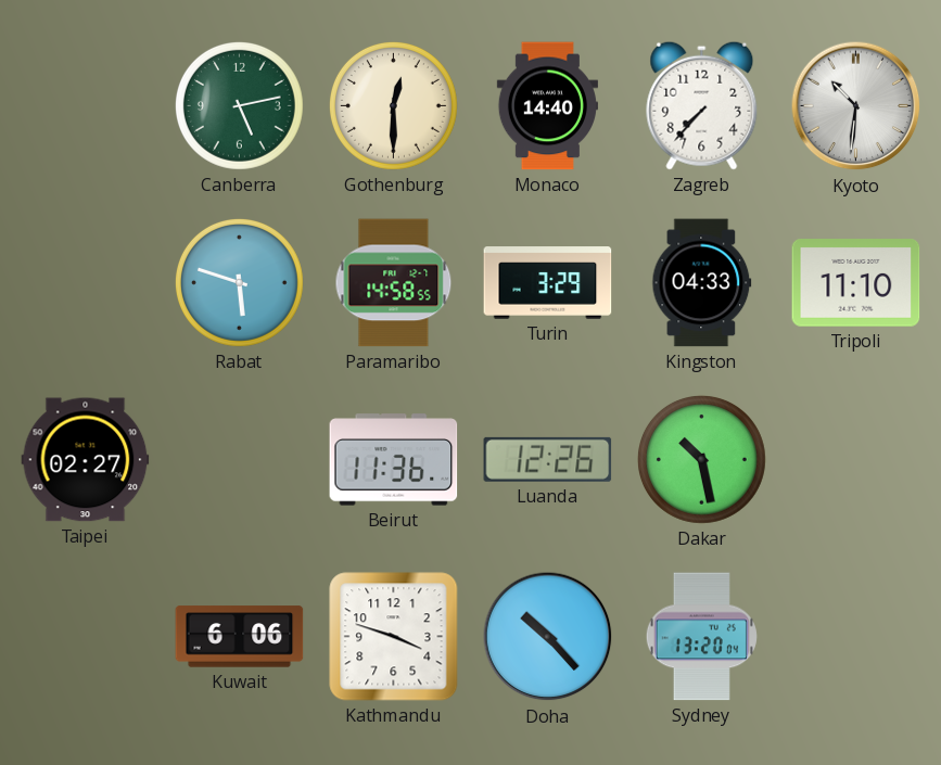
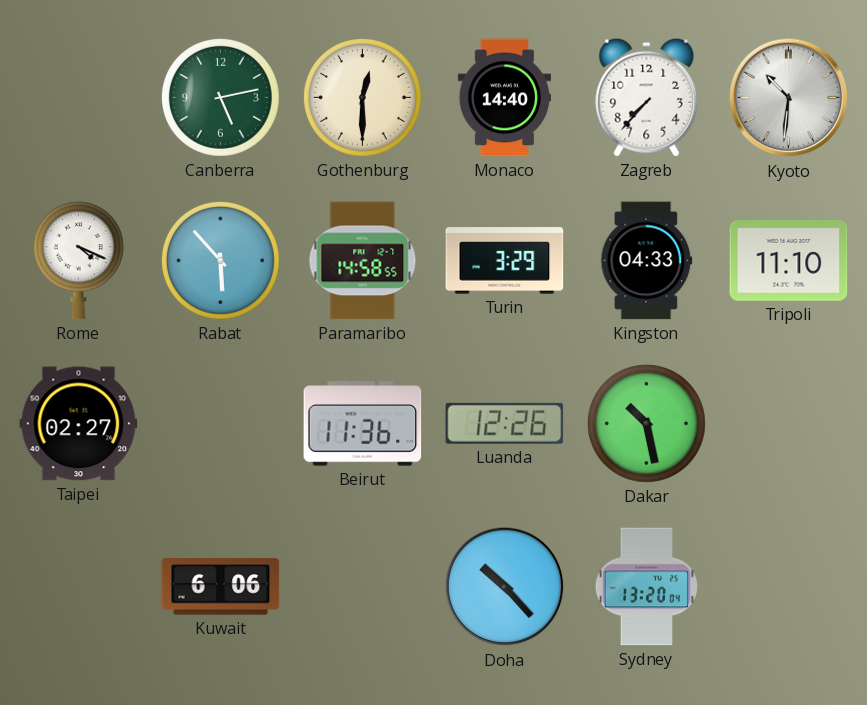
Rome: none -> 4:19 (78, 261)
Rabat: 5:48 -> 5:53 (220, 260)
Kathmandu: 3:48 -> none (394, 637)
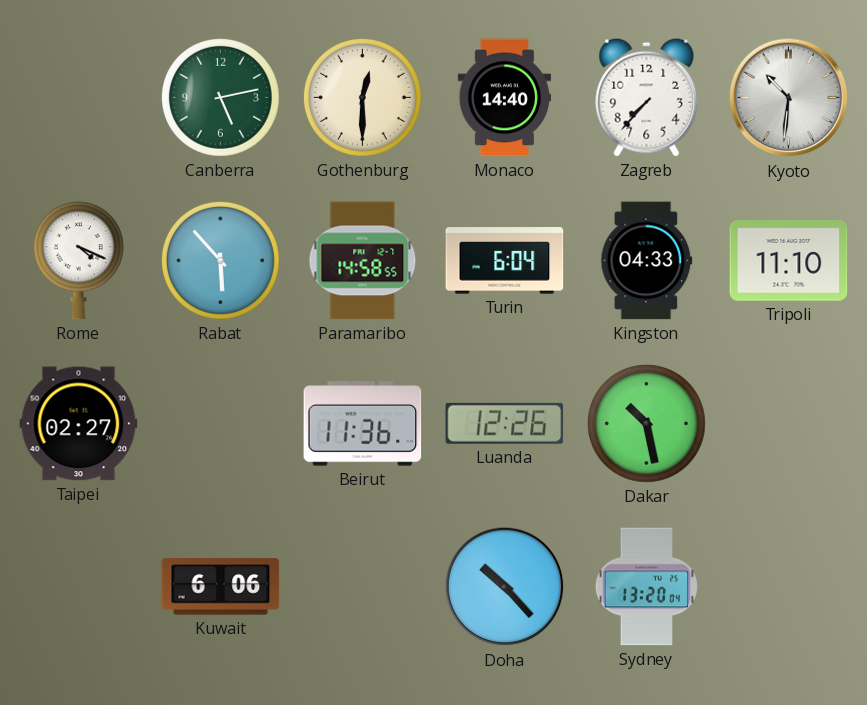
Turin: 3:29 -> 6:04 (505, 261)
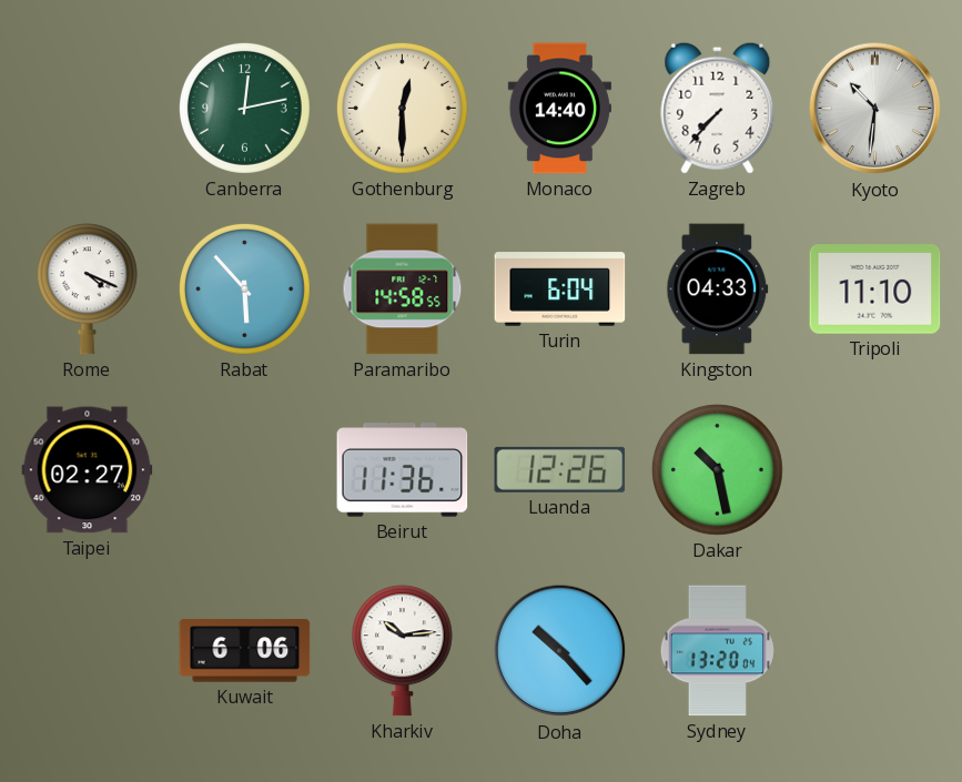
Canberra: 5:13 -> 12:13 (244, 108)
Kharkiv: none -> 10:14 (402, 651)
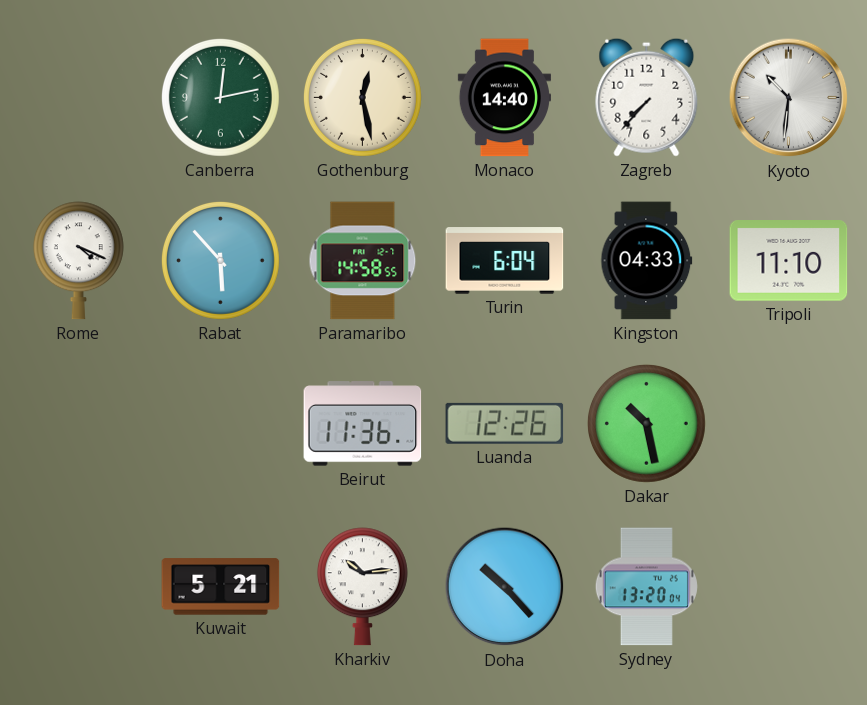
Gothenburg: 12:30 -> 12:28 (362, 97)
Taipei: 02:27 -> none (88, 470)
Kuwait: 6:06 -> 5:21 (221, 587)
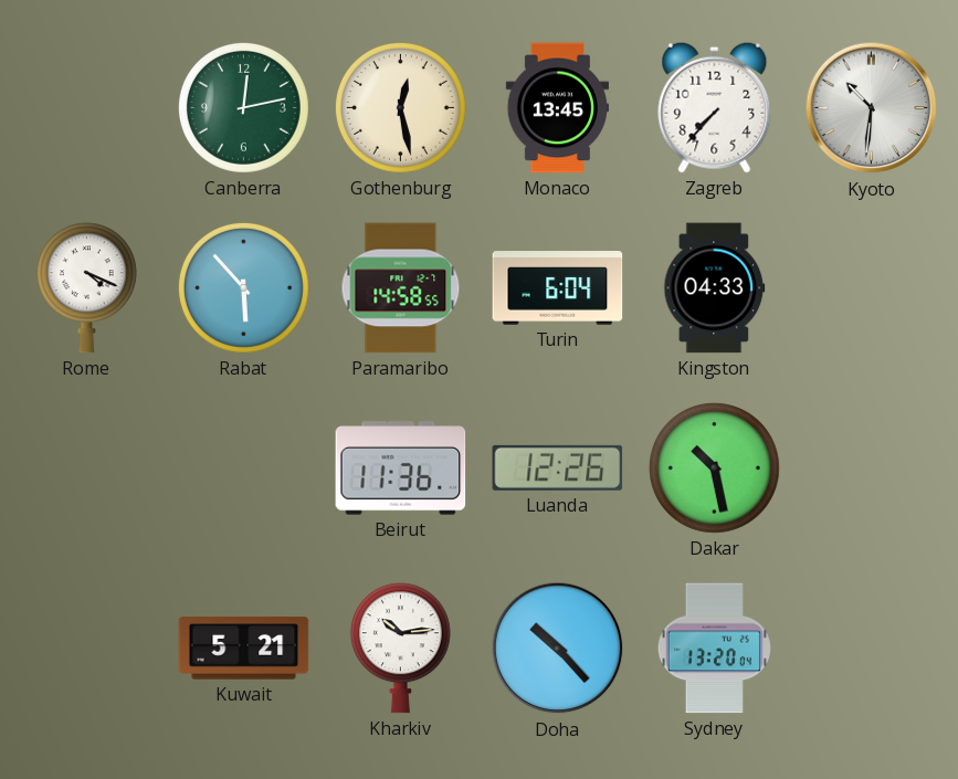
Monaco: 14:40 -> 13:45 (557, 108)
Tripoli: 11:10 -> none (789, 261)
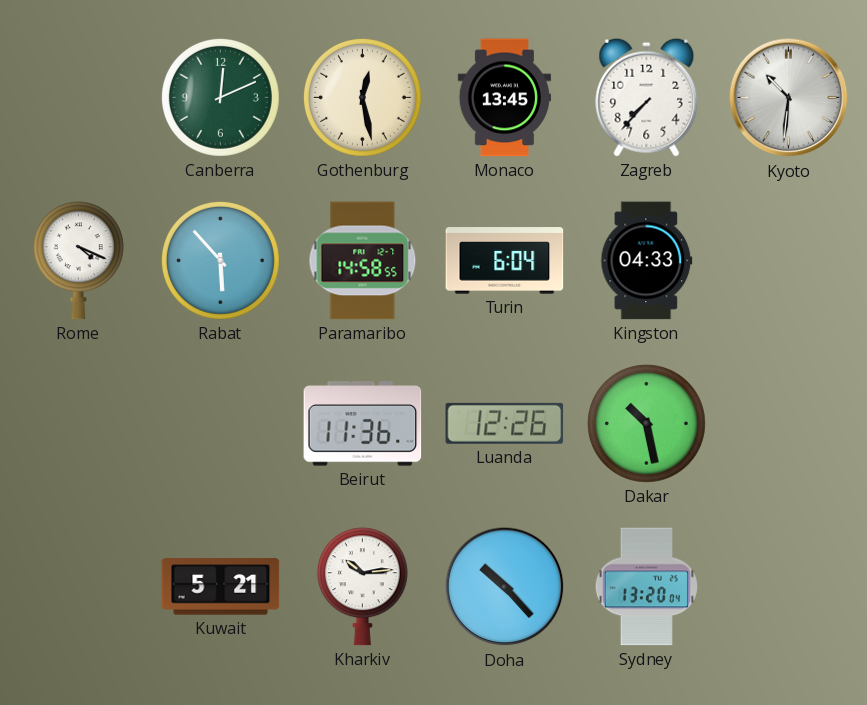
Canberra: 12:13 -> 12:11 (220, 97)
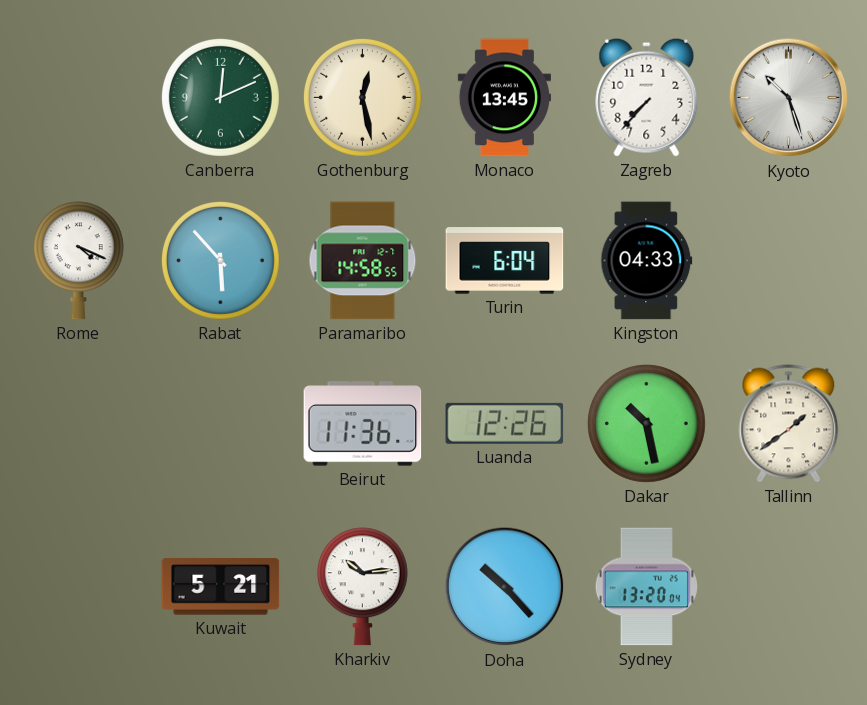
Kyoto: 10:31 -> 10:27 (789, 98)
Tallinn: none -> 1:39 (789, 424)
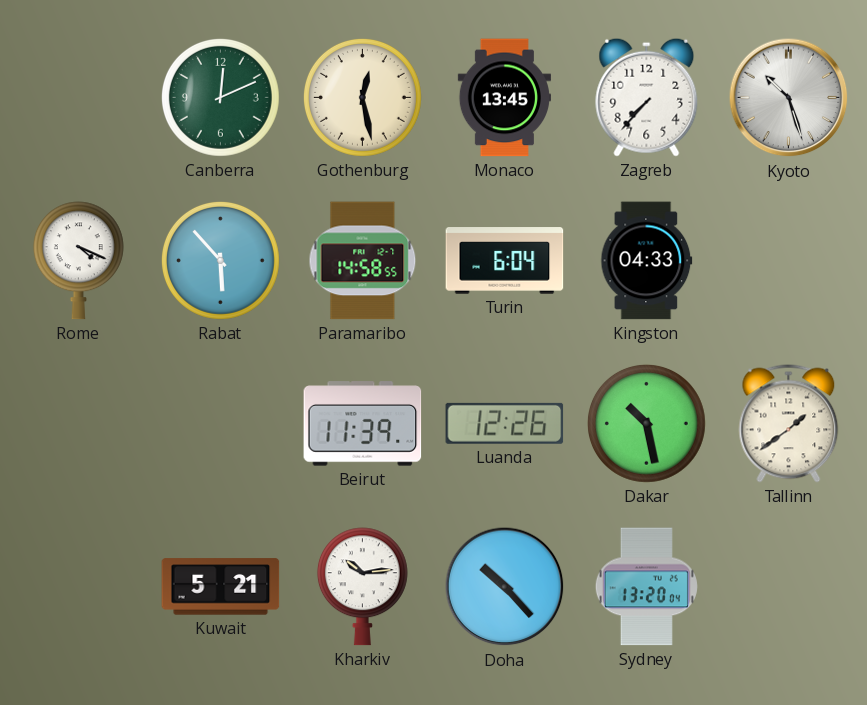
Beirut: 11:36 -> 11:39 (363, 424)
